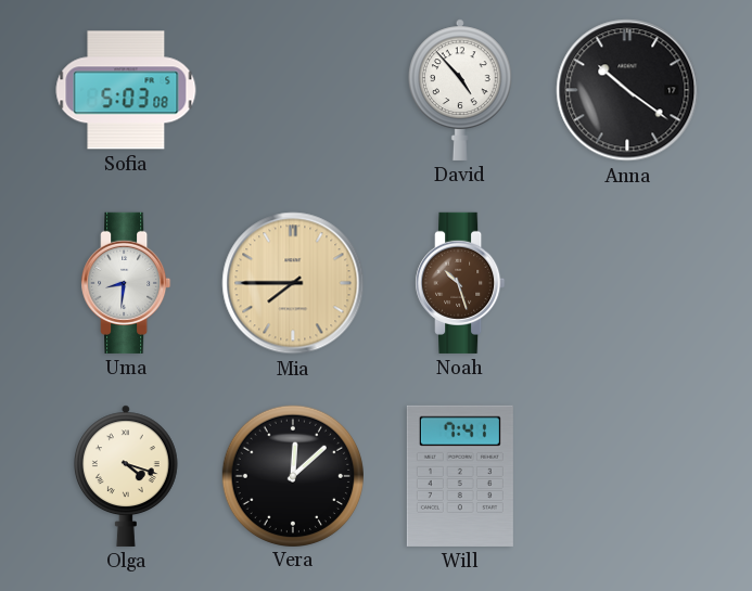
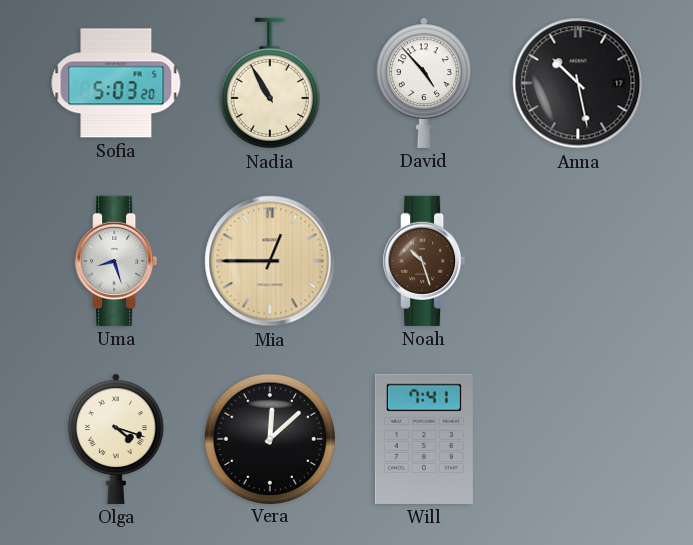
Sofia: 5:03:08 -> 5:03:20 (116, 83)
Nadia: none -> 10:55 (270, 83)
Anna: 10:21 -> 10:28 (578, 83)
Uma: 8:31 -> 8:27 (116, 261)
Mia: 7:45 -> 12:45 (270, 261)
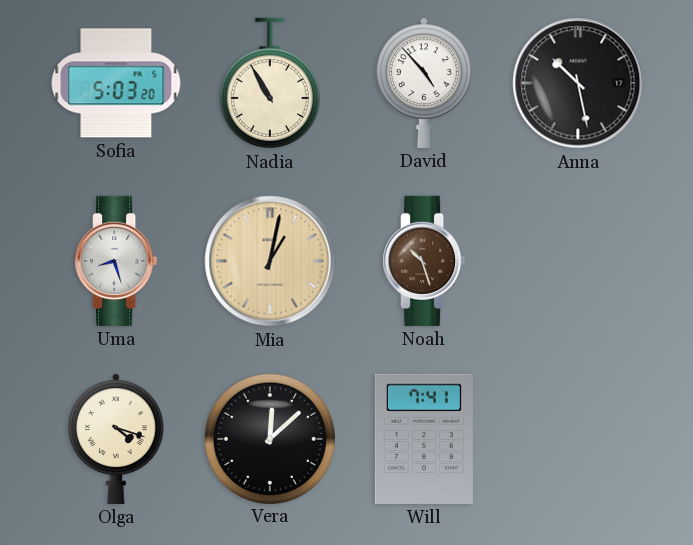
Mia: 12:45 -> 1:02 (270, 261)
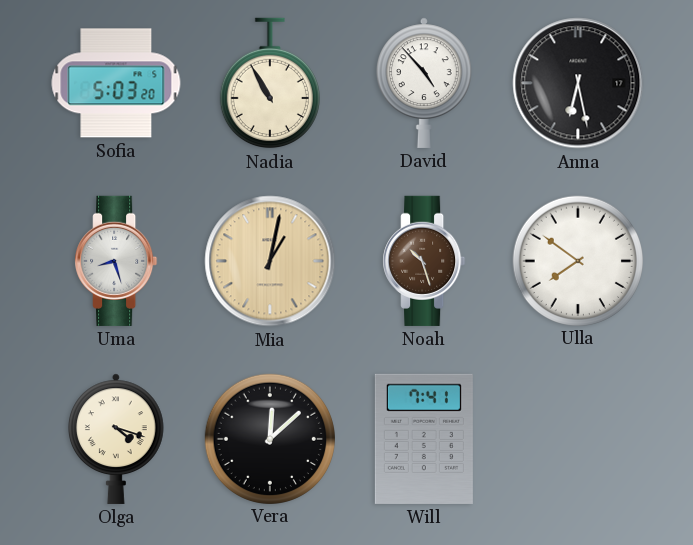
Anna: 10:28 -> 6:28 (578, 83)
Ulla: none -> 7:51 (577, 260)
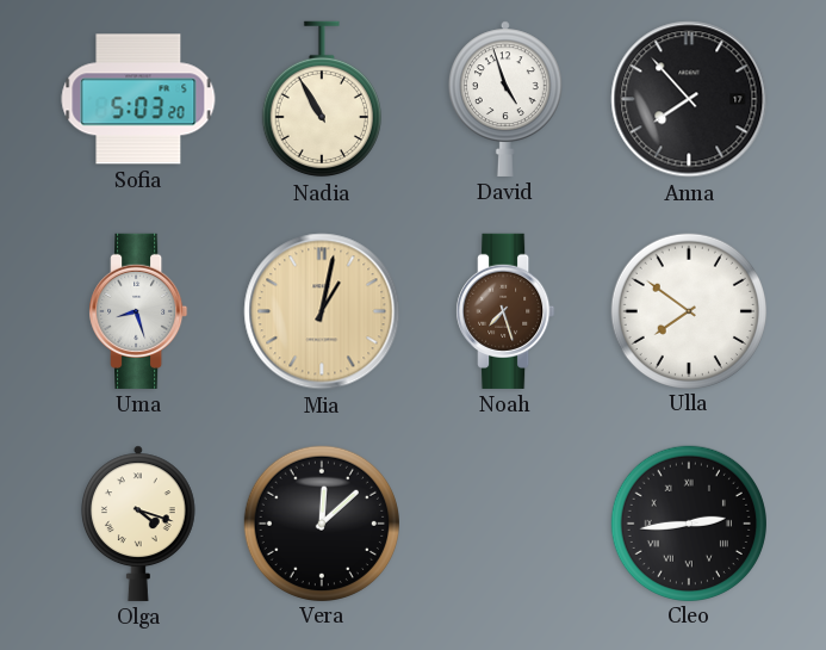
David: 4:53 -> 4:57 (505, 99)
Anna: 6:28 -> 7:53 (689, 99)
Noah: 10:27 -> 7:27 (505, 311)
Will: 7:41 -> none (424, 439)
Cleo: none -> 2:44 (688, 522)
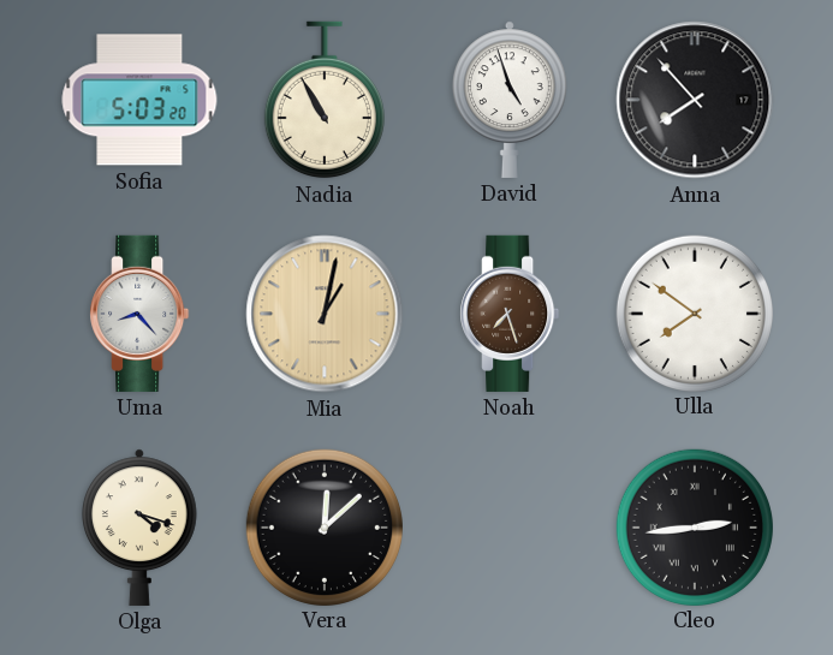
Uma: 8:27 -> 8:23 (139, 314)
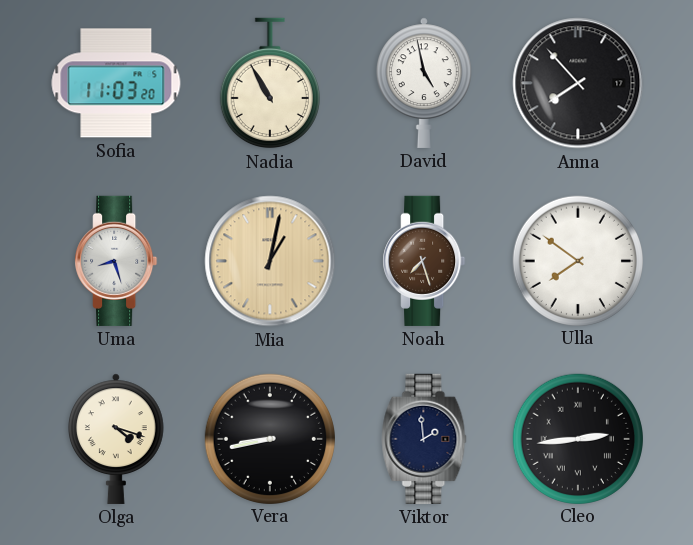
Sofia: 5:03 -> 11:03 (116, 83)
David: 4:57 -> 4:58 (424, 83)
Uma: 8:23 -> 8:27 (116, 261)
Vera: 12:08 -> 8:43 (269, 438)
Viktor: none -> 1:59 (424, 439)
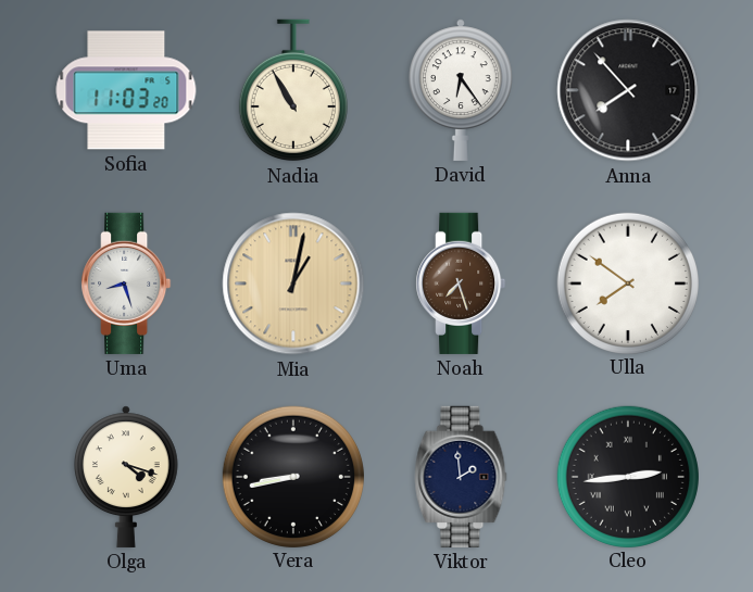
David: 4:58 -> 6:24 (461, 90)
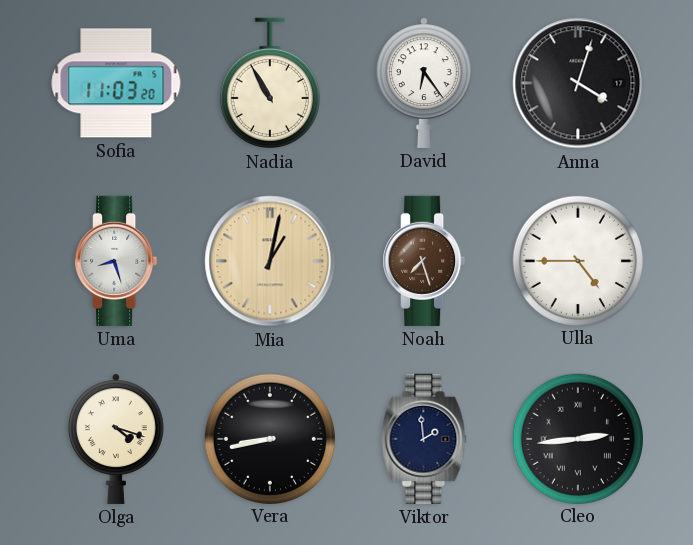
Anna: 7:53 -> 4:03 (578, 83)
Ulla: 7:51 -> 4:45 (577, 260)
